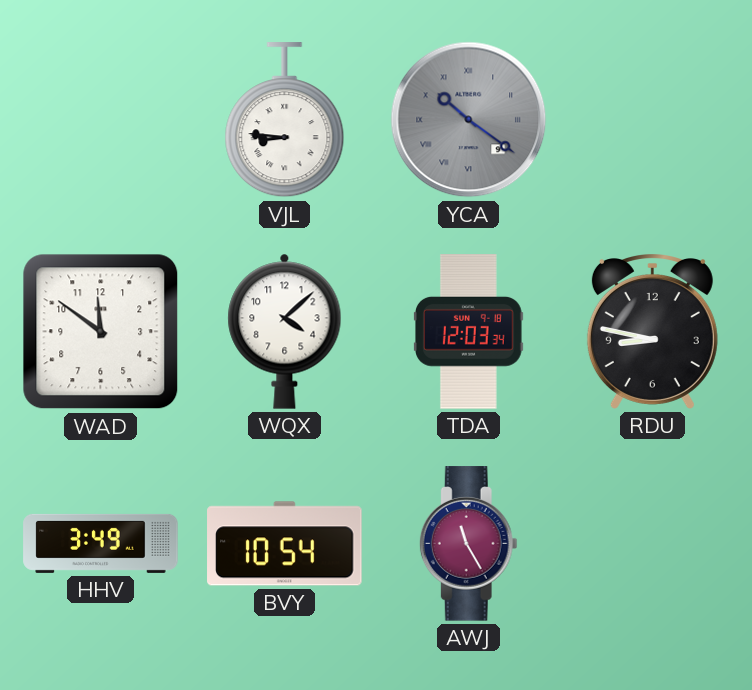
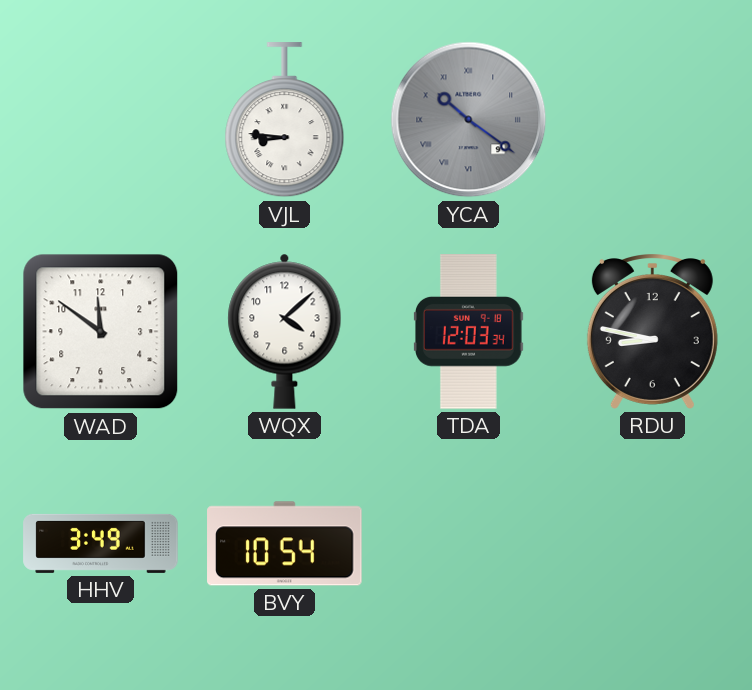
AWJ: 11:25 -> none (468, 544)
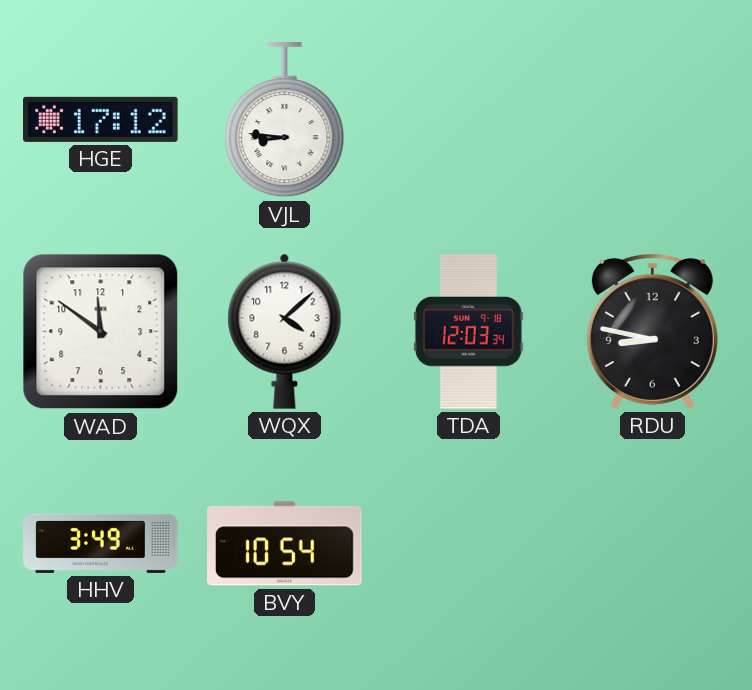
HGE: none -> 17:12 (101, 119)
YCA: 10:21 -> none (469, 120)
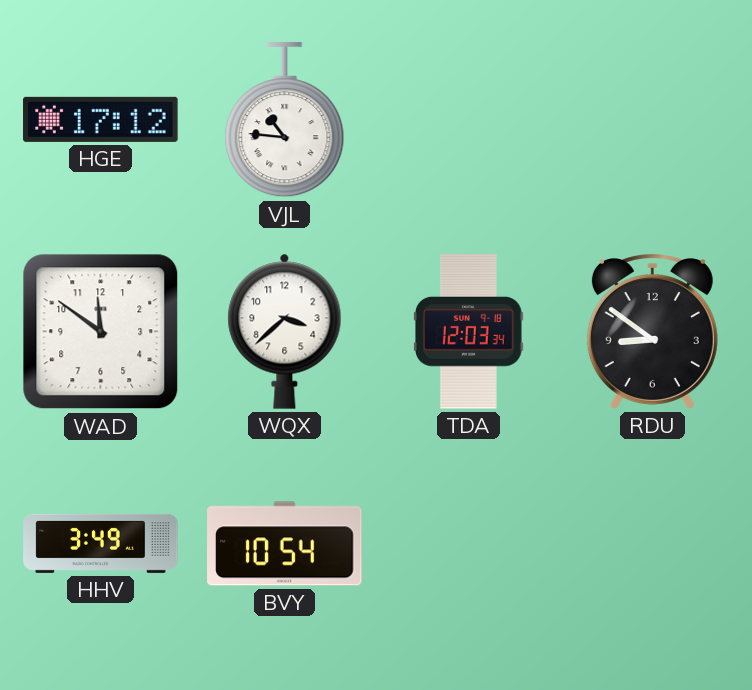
VJL: 8:46 -> 10:46 (285, 120)
WQX: 4:08 -> 3:38 (285, 331)
RDU: 8:47 -> 8:51 (652, 332)
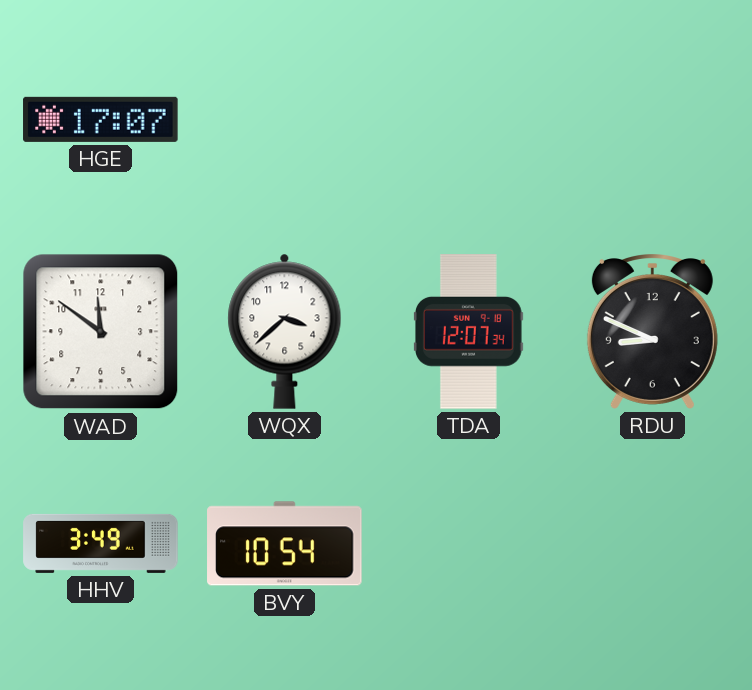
HGE: 17:12 -> 17:07 (101, 119)
VJL: 10:46 -> none (285, 120)
TDA: 12:03 -> 12:07 (469, 332)
RDU: 8:51 -> 8:49 (652, 332)
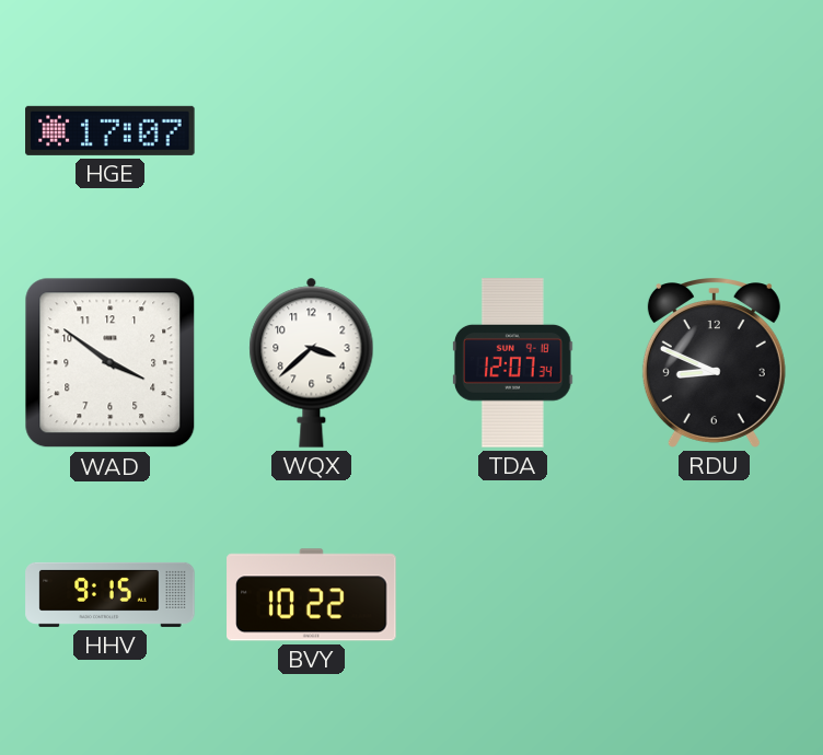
WAD: 11:51 -> 3:51 (111, 363)
HHV: 3:49 -> 9:15 (111, 594)
BVY: 10:54 -> 10:22 (312, 595)
